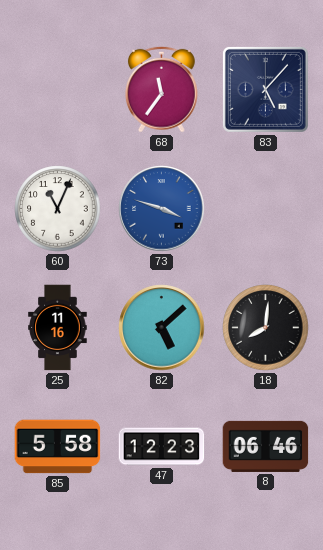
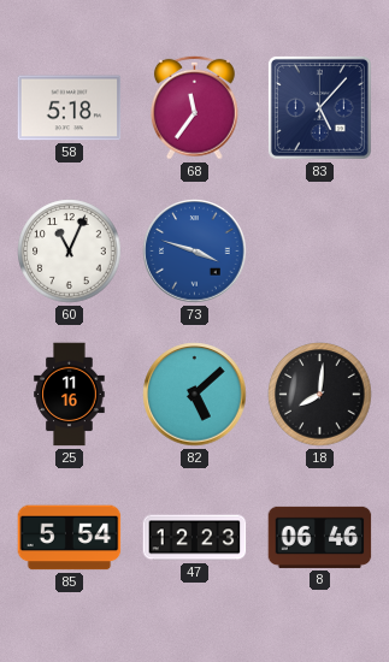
58: none -> 5:18 (70, 108)
85: 5:58 -> 5:54 (70, 538)
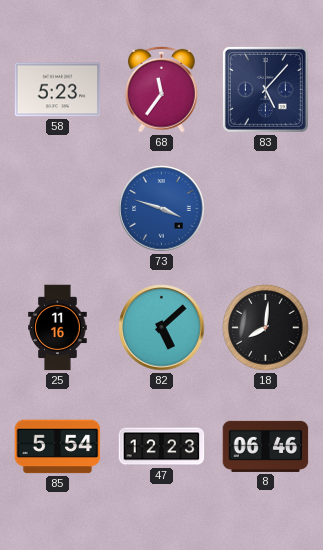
58: 5:18 -> 5:23 (58, 90)
60: 11:04 -> none (70, 252)
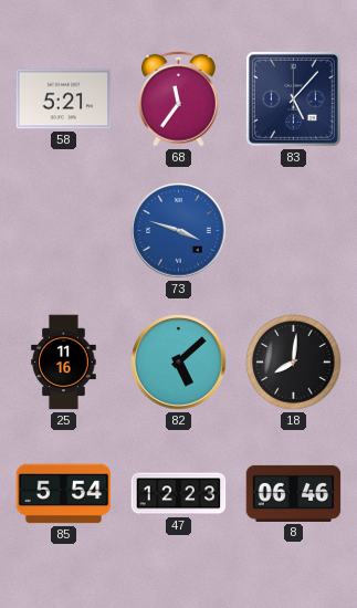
58: 5:23 -> 5:21 (64, 99)
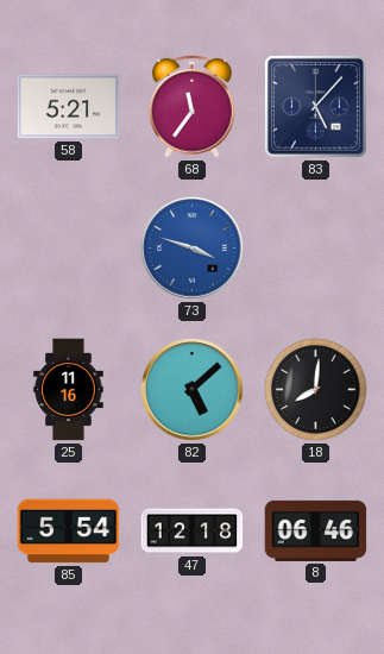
47: 12:23 -> 12:18 (193, 532)
